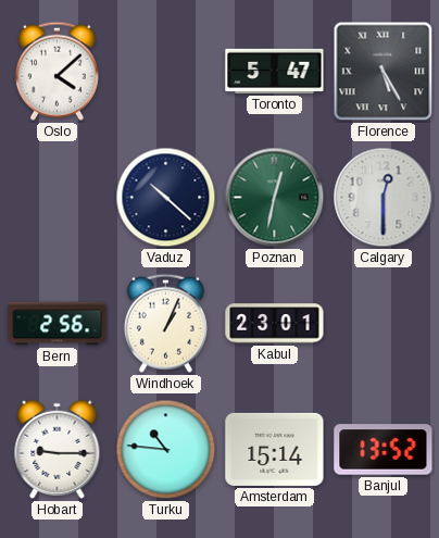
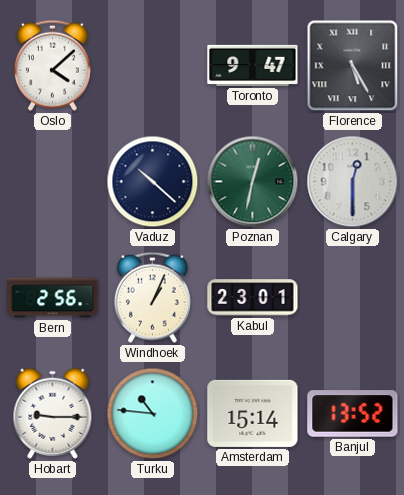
Toronto: 5:47 -> 9:47 (253, 65)
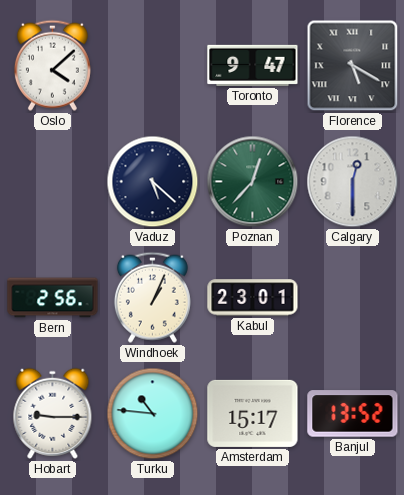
Florence: 5:25 -> 5:20 (353, 66)
Vaduz: 10:22 -> 5:22 (153, 182)
Poznan: 12:32 -> 12:37 (253, 182)
Amsterdam: 15:14 -> 15:17 (253, 413)
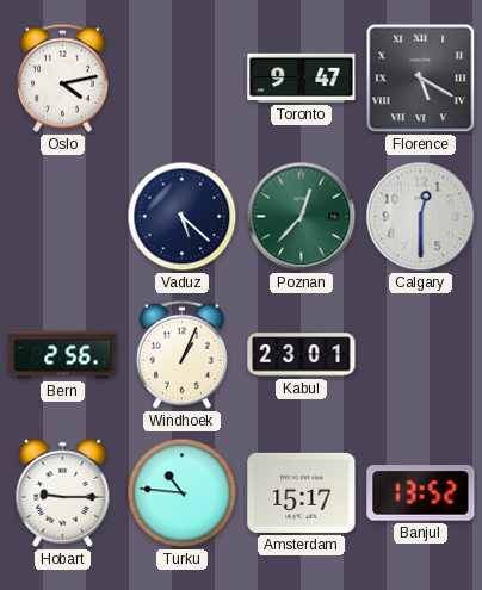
Oslo: 4:08 -> 4:13 (62, 77)
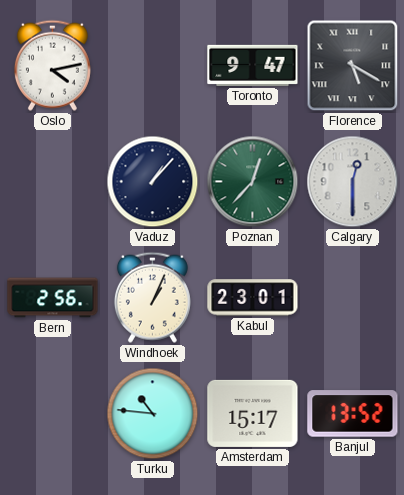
Vaduz: 5:22 -> 1:07 (153, 182)
Hobart: 9:15 -> none (63, 492)
